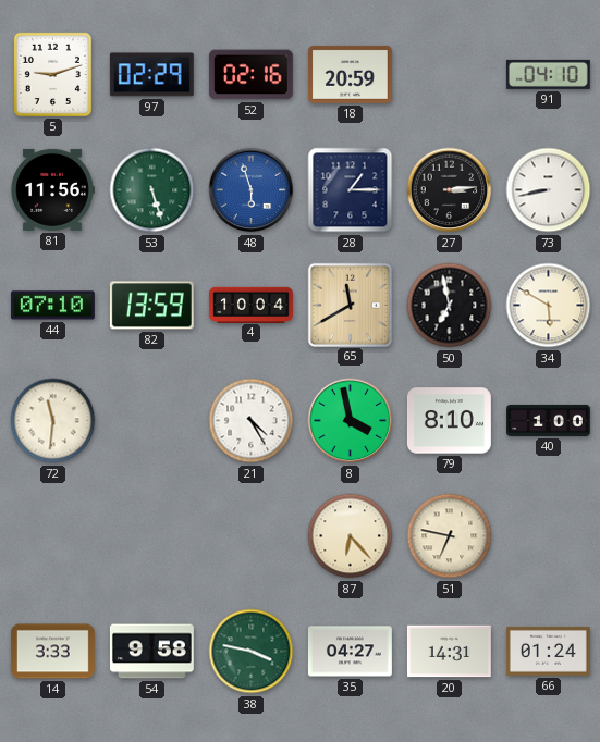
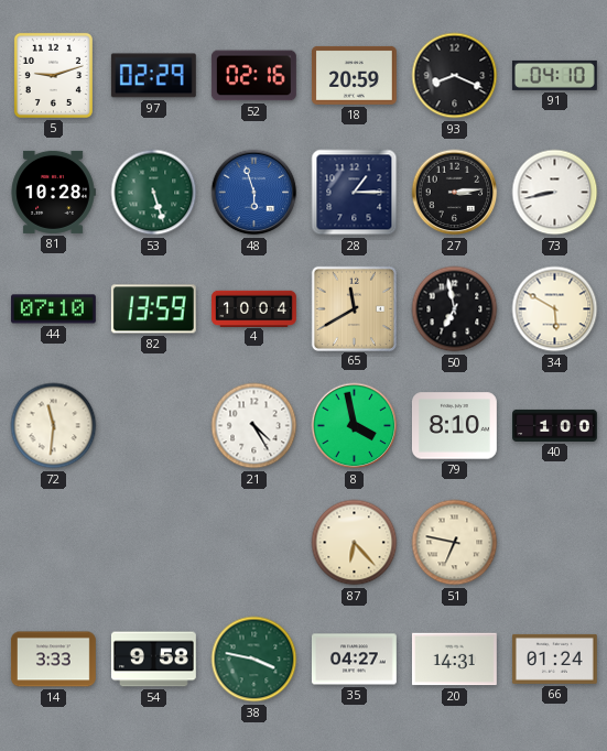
93: none -> 8:19 (455, 76)
81: 11:56 -> 10:28 (53, 192)
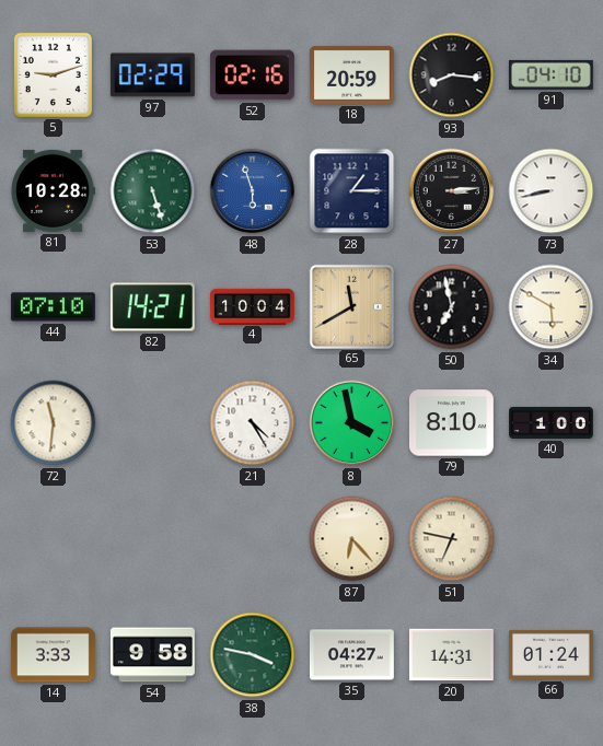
93: 8:19 -> 8:16 (452, 75)
82: 13:59 -> 14:21 (152, 307)
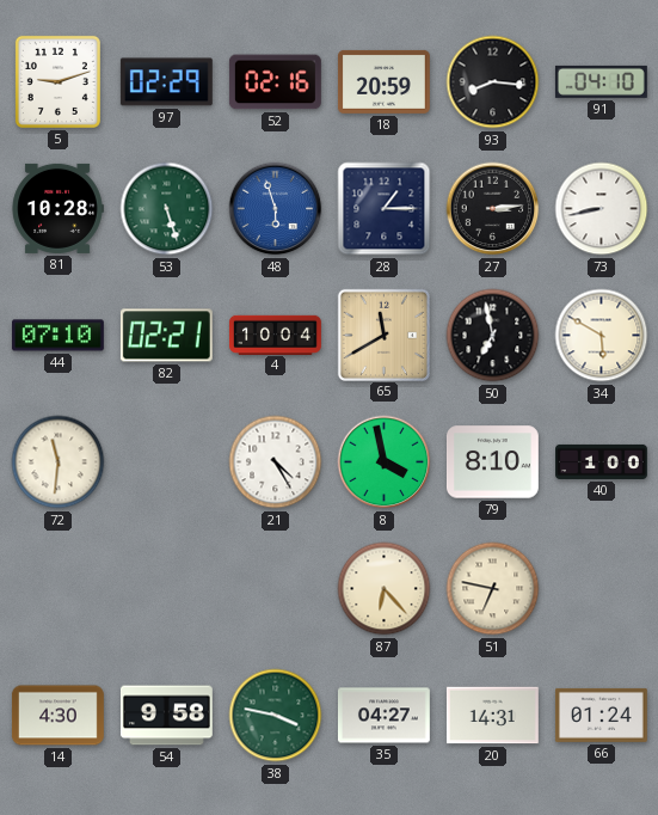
82: 14:21 -> 02:21 (166, 336)
14: 3:33 -> 4:30 (57, 716)
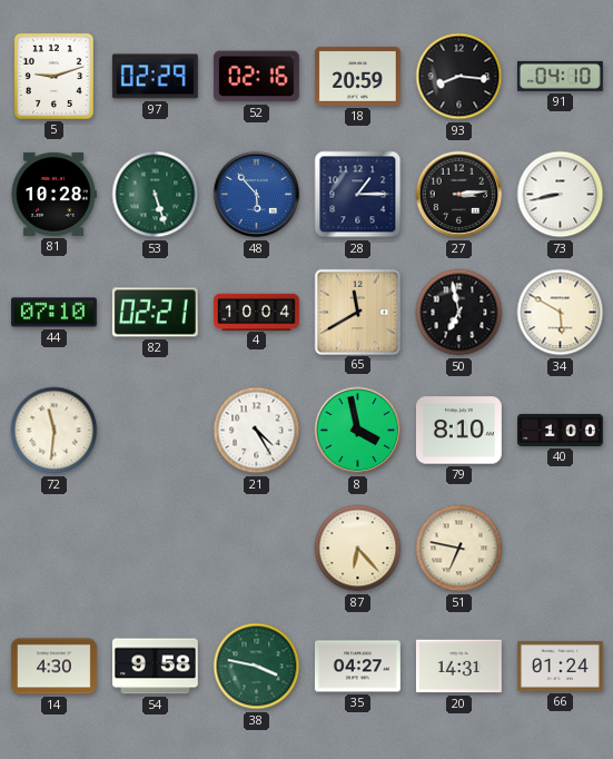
48: 5:57 -> 5:53 (257, 195)
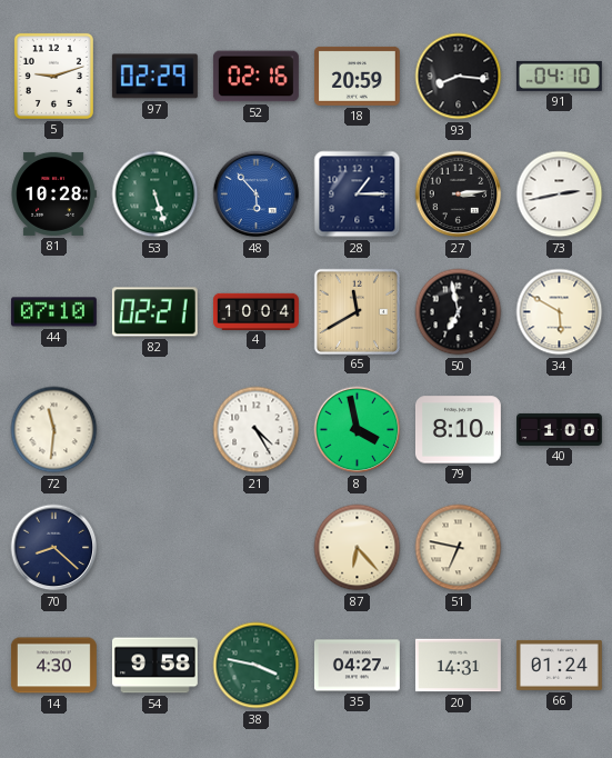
73: 8:43 -> 2:43 (560, 195)
70: none -> 8:22 (54, 548)
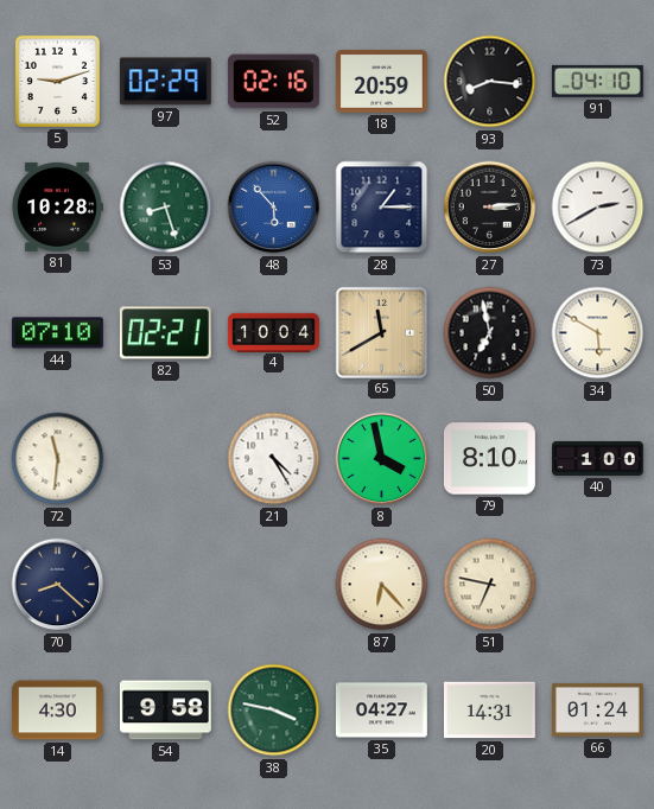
53: 5:27 -> 8:27 (166, 208)
73: 2:43 -> 2:40 (598, 208)
